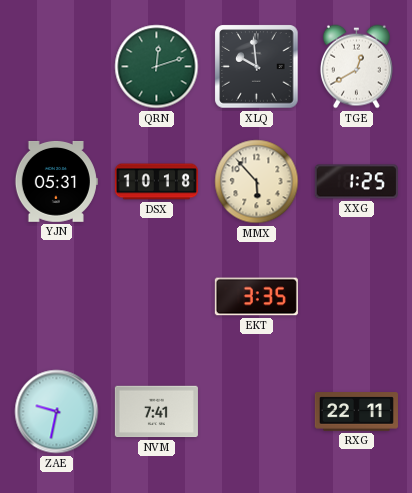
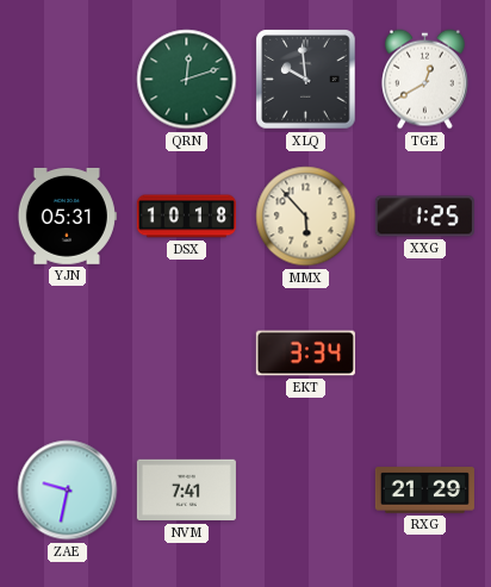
EKT: 3:35 -> 3:34 (305, 354)
RXG: 22:11 -> 21:29 (424, 491)
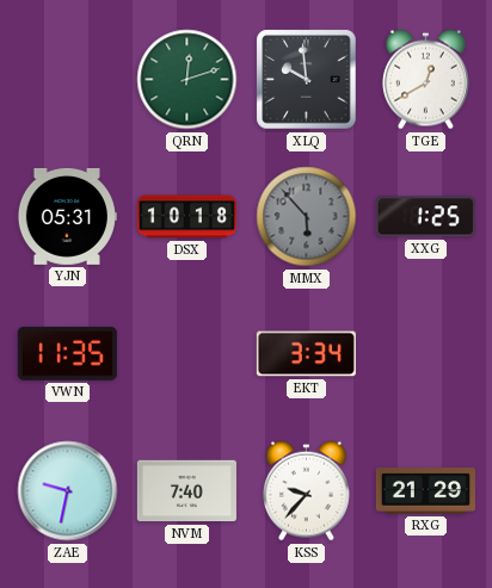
MMX dial: cream -> grey (307, 217)
VWN: none -> 11:35 (67, 353)
NVM: 7:41 -> 7:40 (186, 491)
KSS: none -> 9:37 (306, 491)
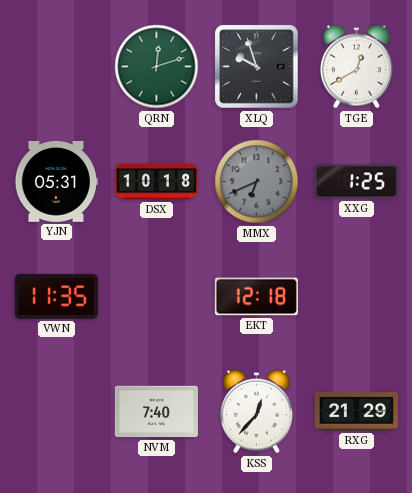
XLQ: 9:59 -> 9:57 (257, 67)
MMX: 5:53 -> 6:41 (257, 182)
EKT: 3:34 -> 12:18 (256, 297)
ZAE: 9:32 -> none (68, 491)
KSS: 9:37 -> 12:37 (256, 412)
